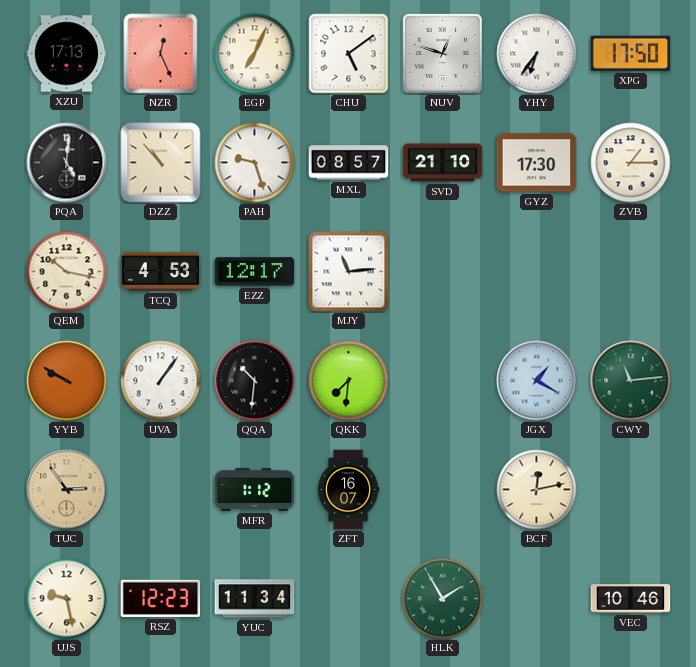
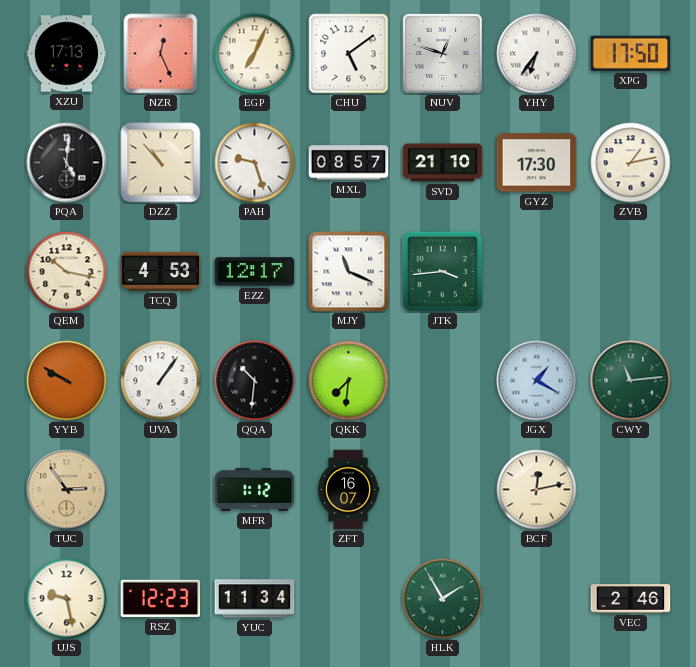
ZVB: 1:15 -> 1:13 (631, 163)
MJY: 11:14 -> 11:19 (349, 272)
JTK: none -> 3:44 (442, 271)
VEC: 10:46 -> 2:46 (631, 599)
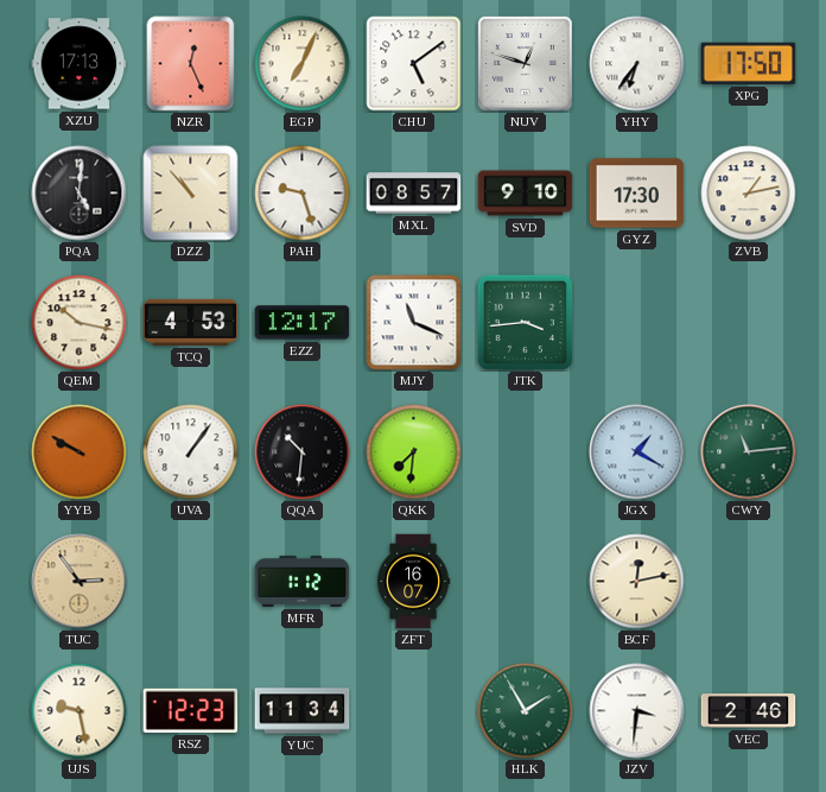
SVD: 21:10 -> 9:10 (526, 194)
JZV: none -> 3:31 (637, 711)
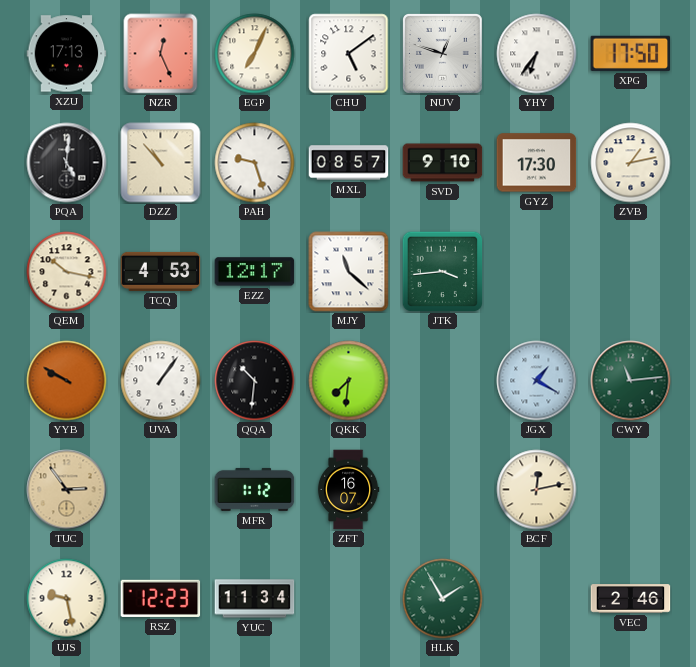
MJY: 11:19 -> 11:22 (349, 272)
JZV: 3:31 -> none (637, 711)
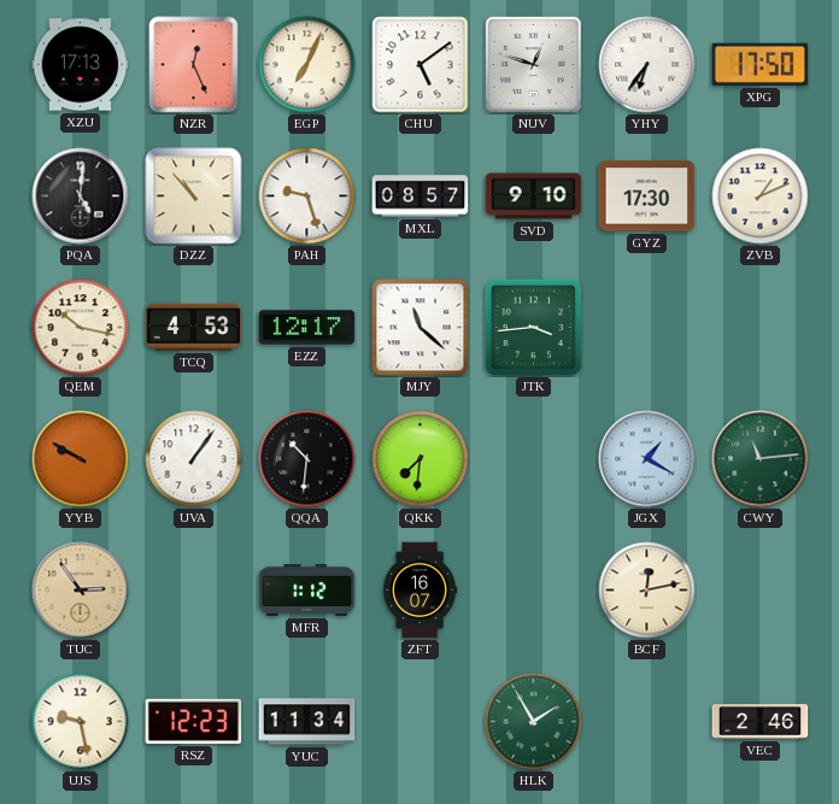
ZVB: 1:13 -> 1:11 (761, 196)
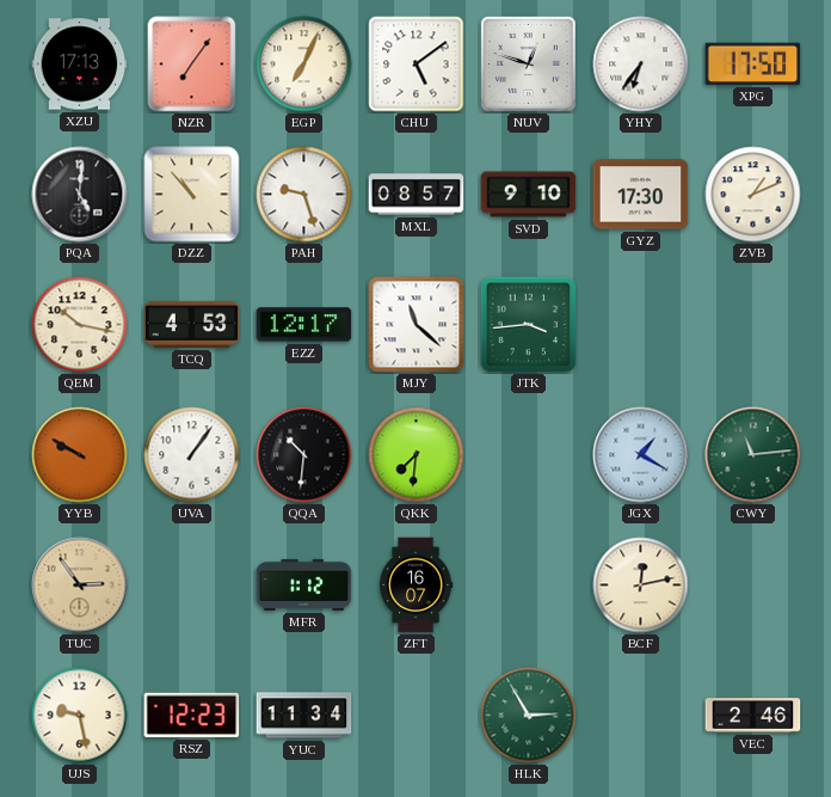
NZR: 12:26 -> 7:06 (192, 65)
HLK: 1:55 -> 2:55 (529, 716)
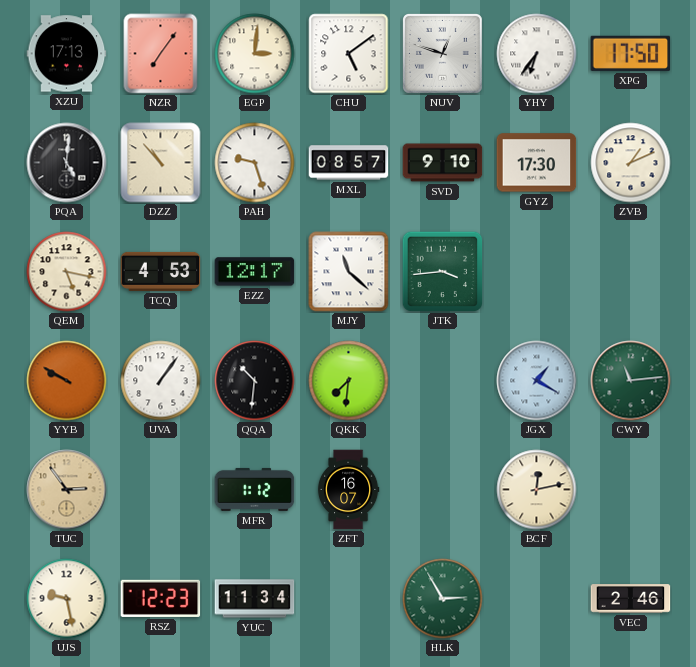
EGP: 7:04 -> 3:01 (255, 54)
QEM: 10:17 -> 5:17 (67, 272)
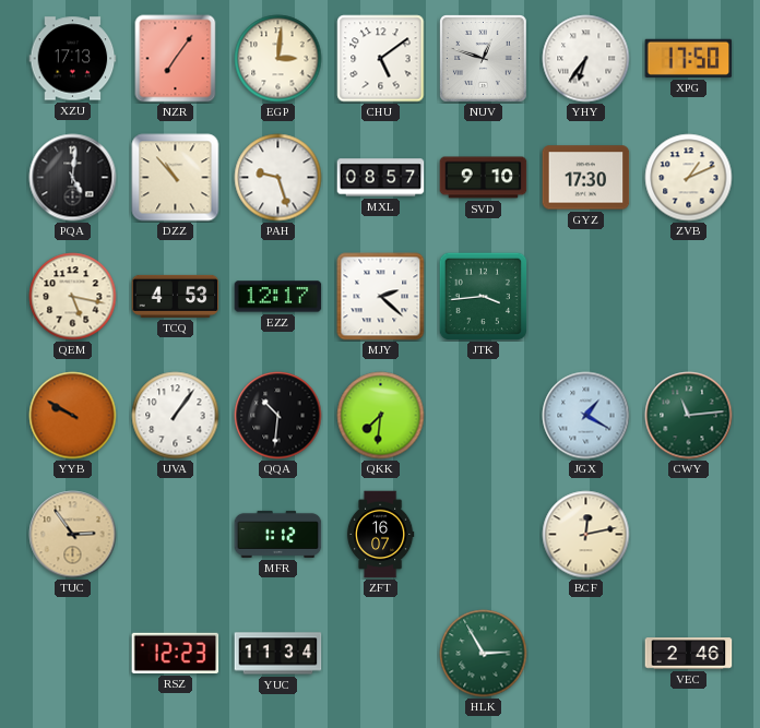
MJY: 11:22 -> 2:22 (381, 297)
UJS: 9:28 -> none (67, 599)
